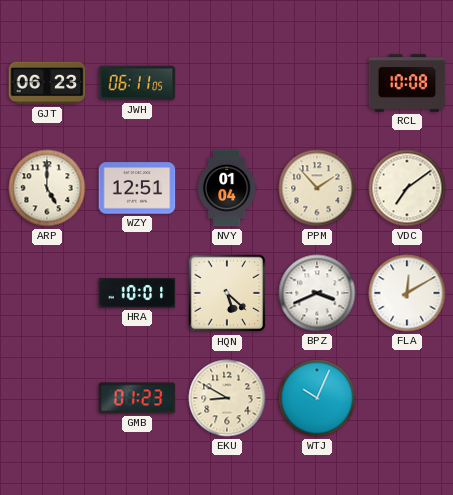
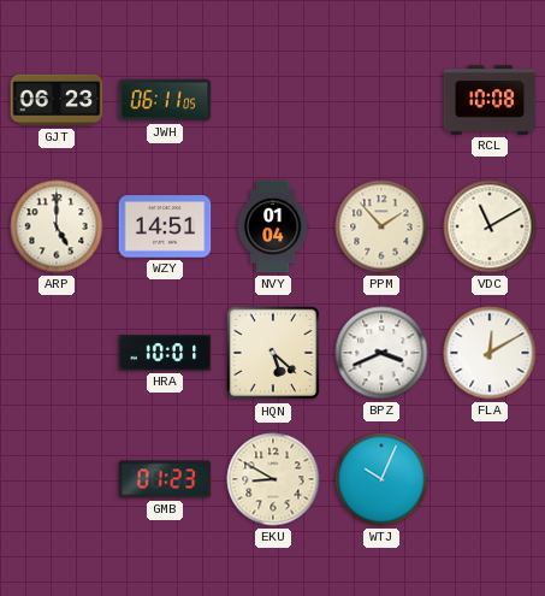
WZY: 12:51 -> 14:51 (165, 226)
VDC: 7:09 -> 11:10 (490, 226)
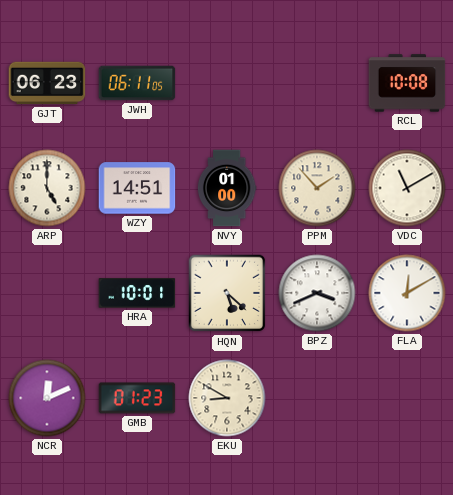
NVY: 01:04 -> 01:00 (227, 188)
NCR: none -> 12:11 (47, 398)
WTJ: 10:04 -> none (381, 479)
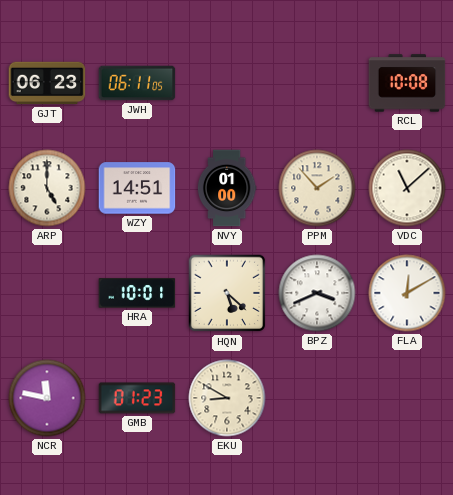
VDC: 11:10 -> 11:08 (407, 188)
NCR: 12:11 -> 11:47 (47, 398)
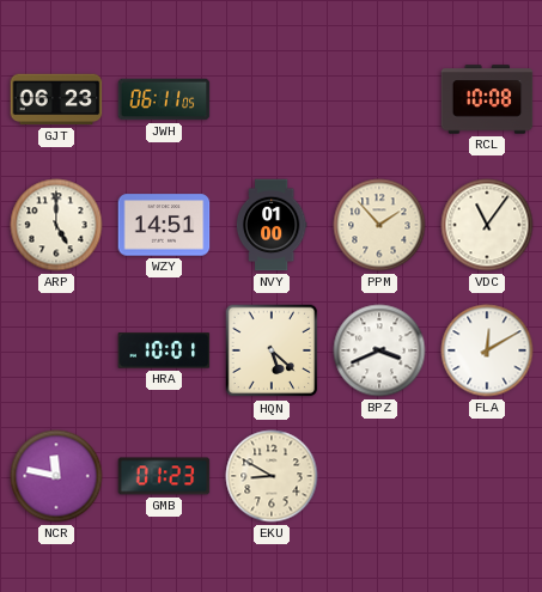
VDC: 11:08 -> 11:06 (487, 225)
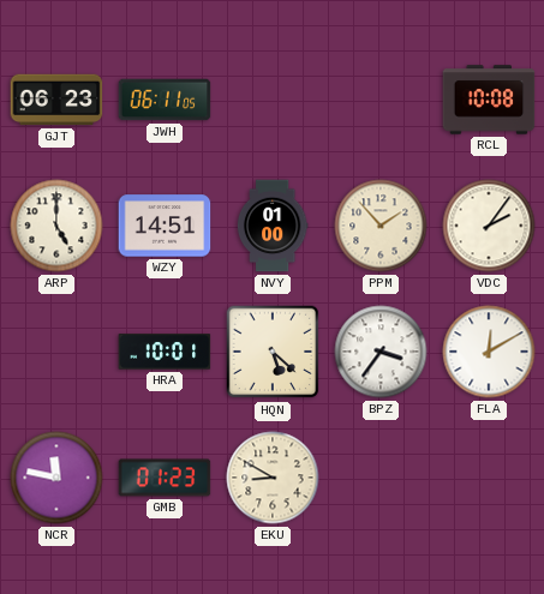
VDC: 11:06 -> 2:06 (489, 226)
BPZ: 3:41 -> 3:36 (381, 352)
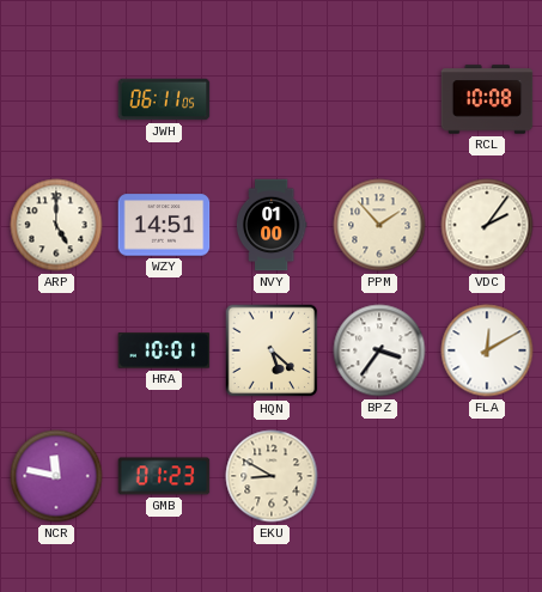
GJT: 06:23 -> none (56, 100)
